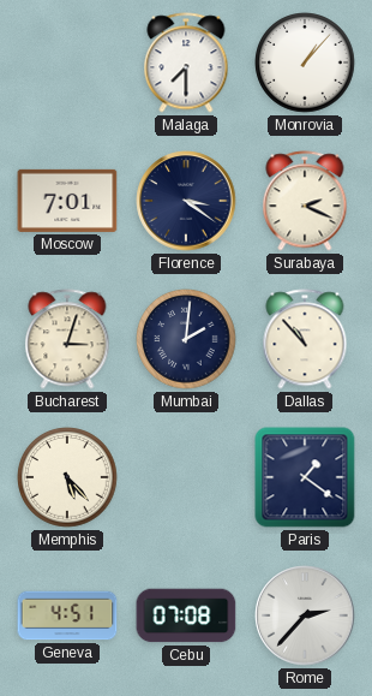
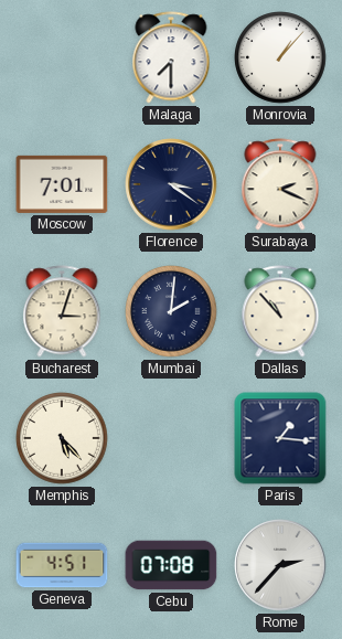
Paris: 1:21 -> 1:16 (280, 438)
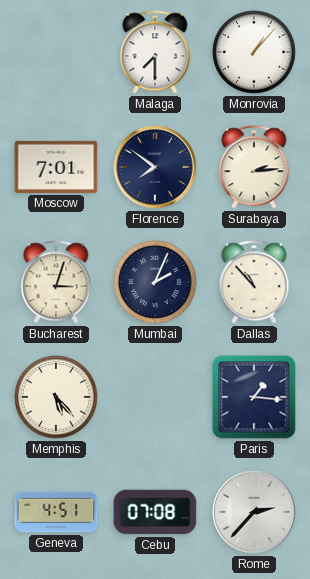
Florence: 3:21 -> 7:51 (155, 167)
Surabaya: 2:19 -> 2:14 (254, 167)
Mumbai: 2:01 -> 2:04 (155, 282)
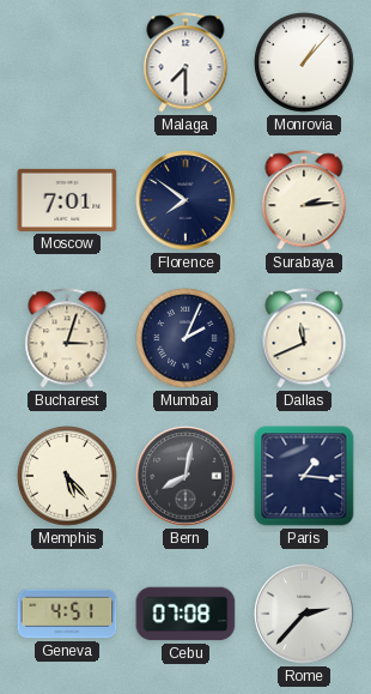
Dallas: 10:53 -> 11:41 (304, 338)
Bern: none -> 8:02 (185, 476)
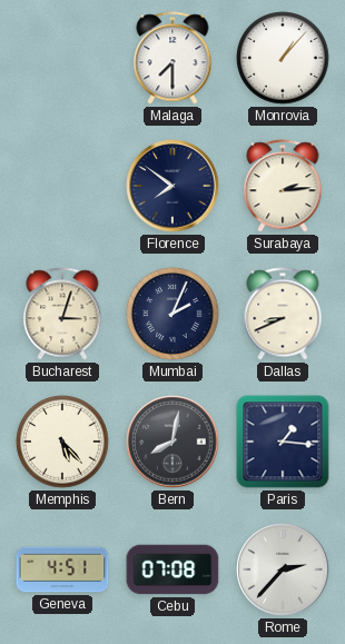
Moscow: 7:01 -> none (67, 200)
Dallas: 11:41 -> 8:41 (283, 314)
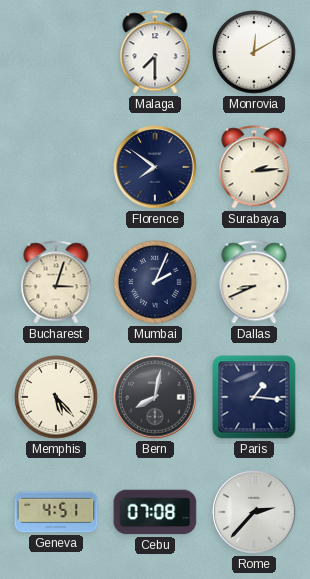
Monrovia: 1:07 -> 12:10 (254, 52)
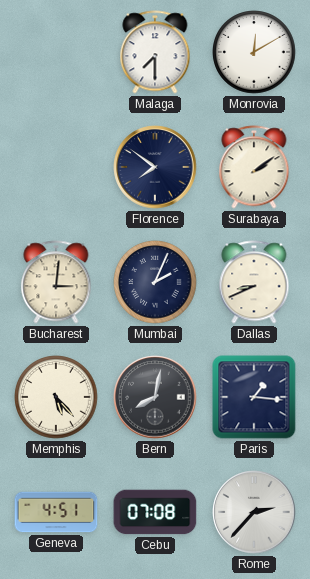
Surabaya: 2:14 -> 2:09 (254, 167)
Bucharest: 3:03 -> 3:01 (56, 282)
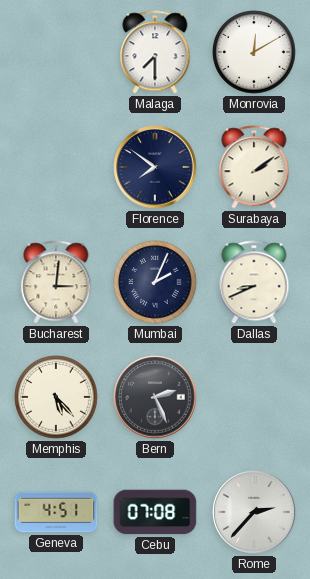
Bern: 8:02 -> 2:26 (155, 397)
Paris: 1:16 -> none (254, 397)
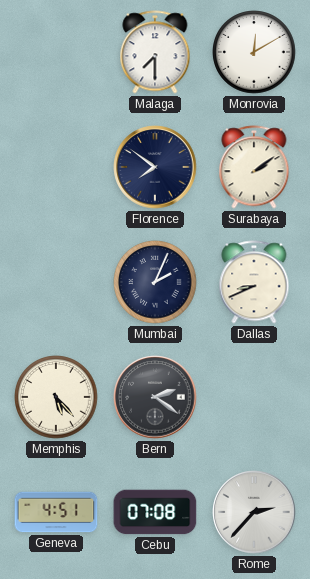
Bucharest: 3:01 -> none (56, 282)
Bern: 2:26 -> 2:21 (155, 397)
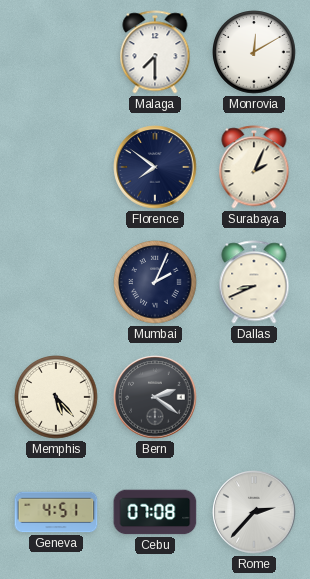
Surabaya: 2:09 -> 2:04 (254, 167)
